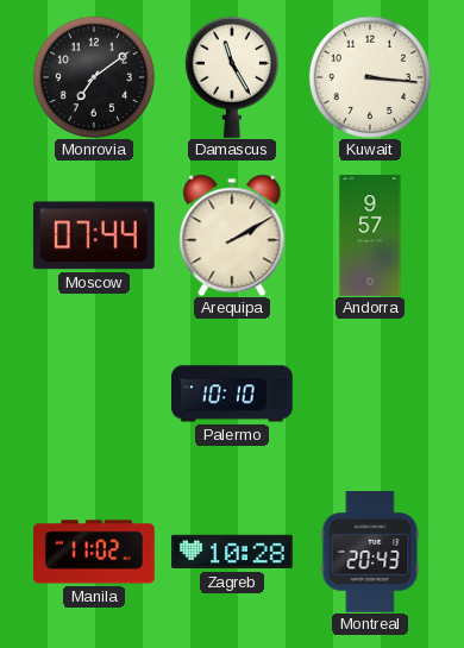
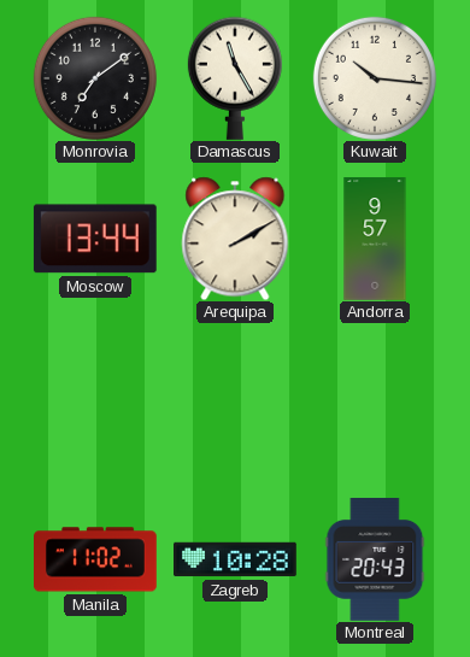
Kuwait: 3:16 -> 10:16 (375, 78)
Moscow: 07:44 -> 13:44 (95, 239)
Palermo: 10:10 -> none (233, 394)
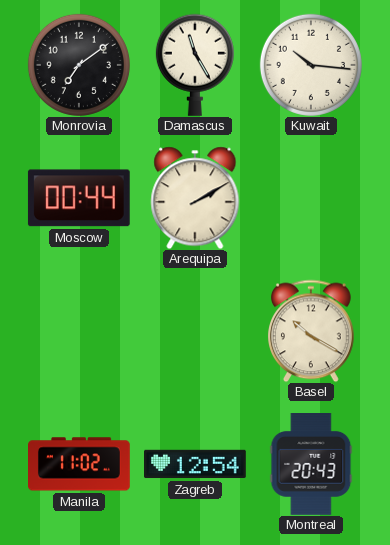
Moscow: 13:44 -> 00:44 (79, 198)
Andorra: 9:57 -> none (375, 239)
Basel: none -> 10:20 (312, 331)
Zagreb: 10:28 -> 12:54 (196, 464)
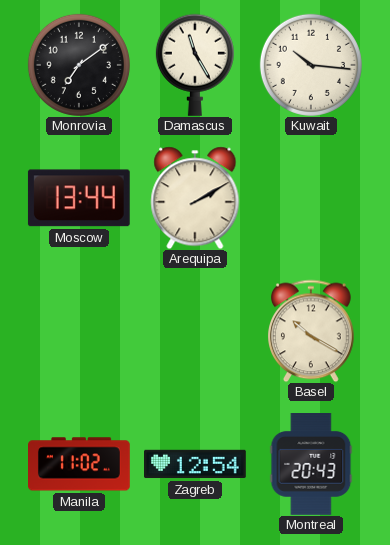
Moscow: 00:44 -> 13:44 (79, 198)
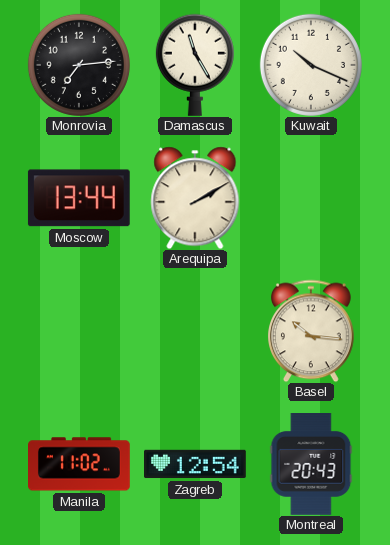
Monrovia: 7:09 -> 7:14 (79, 65)
Kuwait: 10:16 -> 10:19 (311, 65)
Basel: 10:20 -> 10:16 (312, 331)
